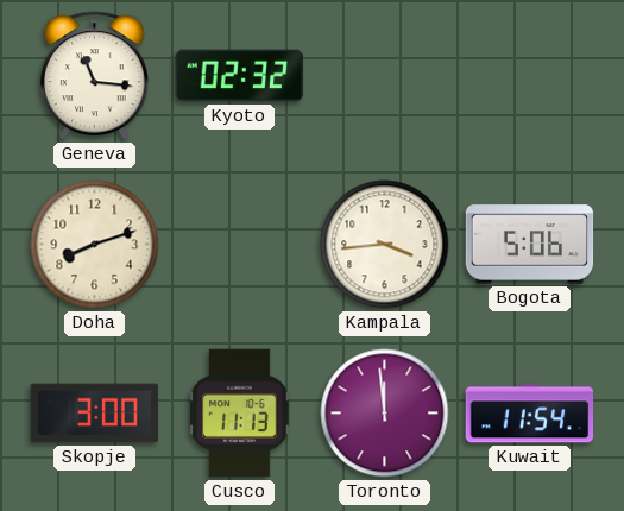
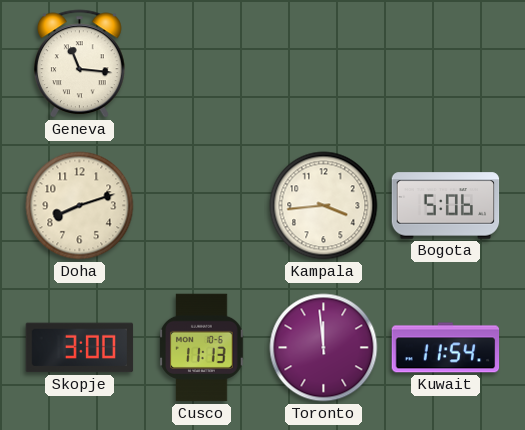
Kyoto: 02:32 -> none (240, 76)
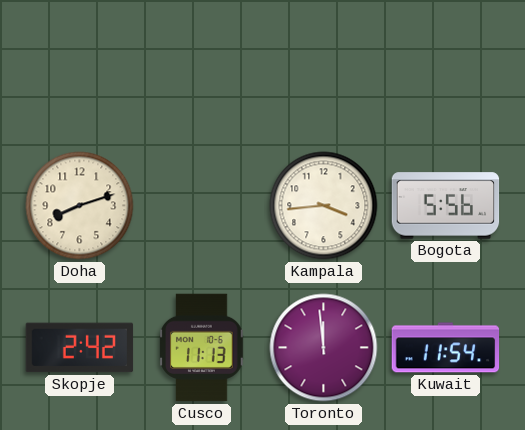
Geneva: 11:16 -> none (79, 64)
Bogota: 5:06 -> 5:56 (446, 206)
Skopje: 3:00 -> 2:42 (80, 348)
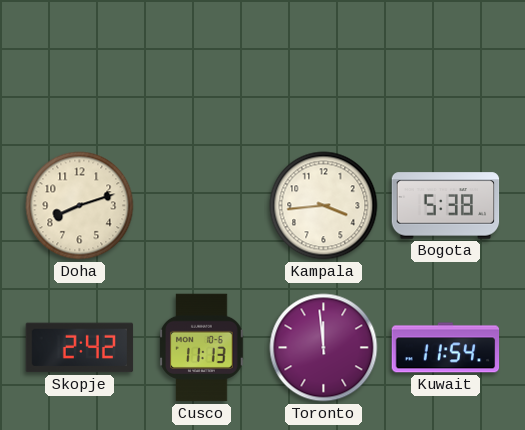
Bogota: 5:56 -> 5:38 (446, 206)
